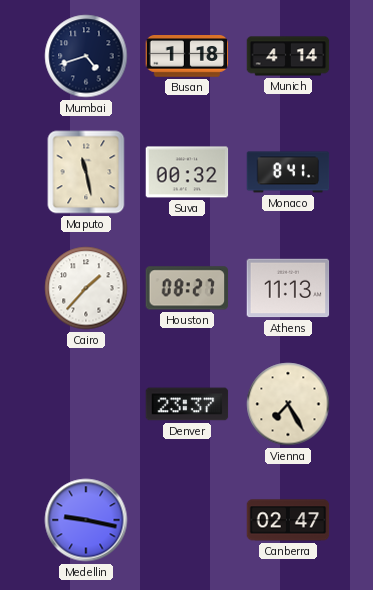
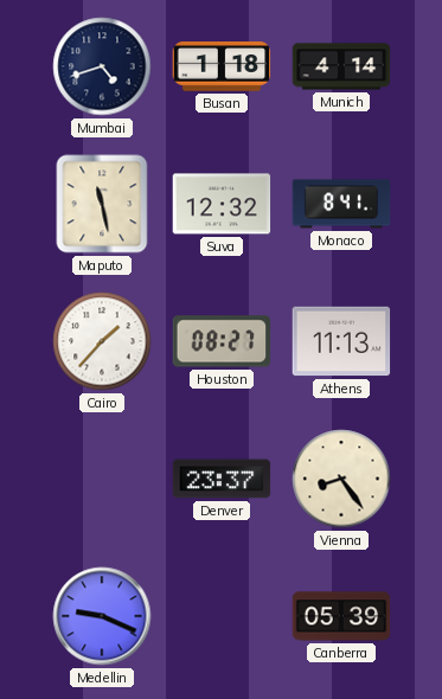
Suva: 00:32 -> 12:32 (222, 204)
Vienna: 7:25 -> 8:24 (341, 479)
Medellin: 9:17 -> 9:19 (102, 616)
Canberra: 02:47 -> 05:39 (341, 616)
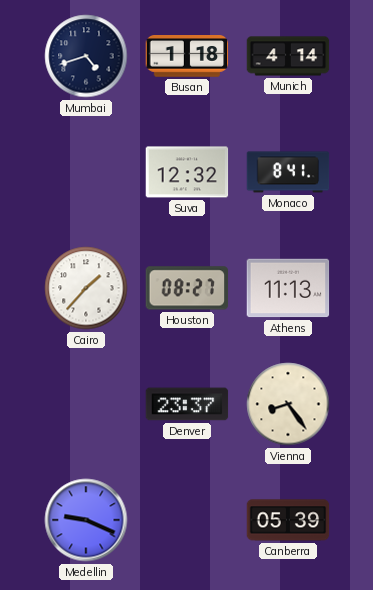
Maputo: 11:28 -> none (102, 204)
